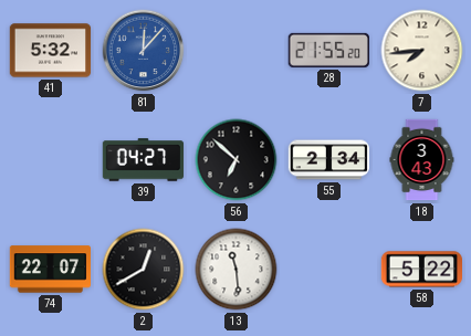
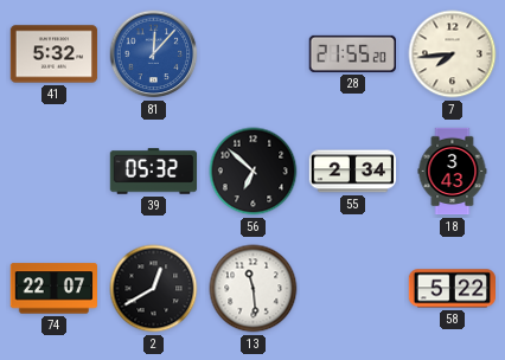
39: 04:27 -> 05:32 (154, 172)
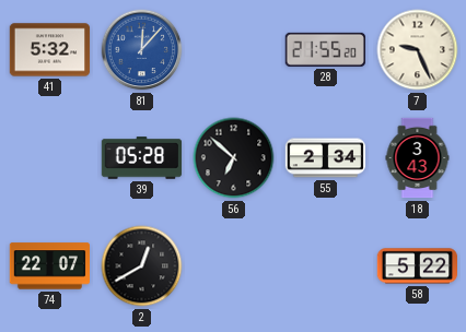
7: 7:44 -> 9:26 (418, 50)
39: 05:32 -> 05:28 (142, 158)
13: 11:29 -> none (254, 289)
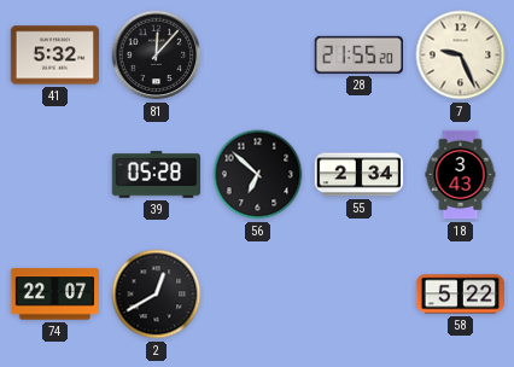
81 dial: blue -> black (157, 56)
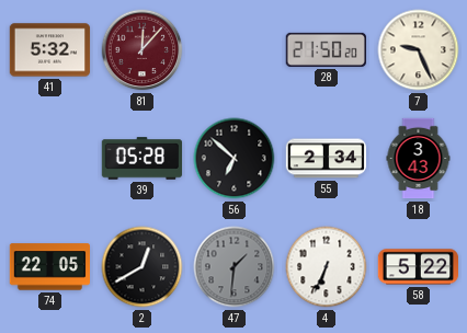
81 dial: black -> burgundy (143, 50)
28: 21:55 -> 21:50 (326, 49)
74: 22:07 -> 22:05 (49, 267)
47: none -> 1:31 (235, 267)
4: none -> 6:34 (327, 267)
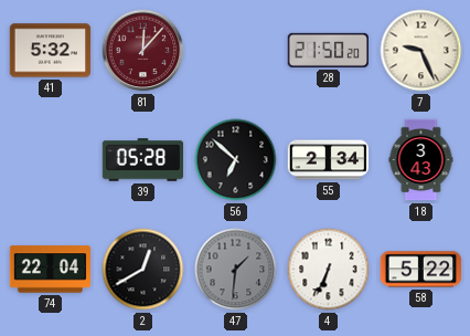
74: 22:05 -> 22:04 (50, 270)
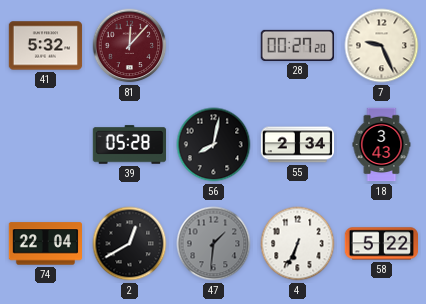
28: 21:50 -> 00:27 (297, 45)
56: 6:52 -> 8:02 (214, 145)
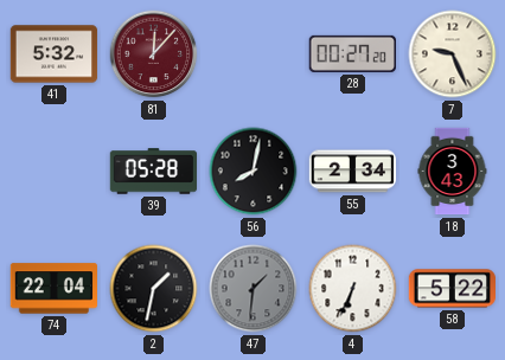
2: 12:40 -> 1:32 (154, 289)
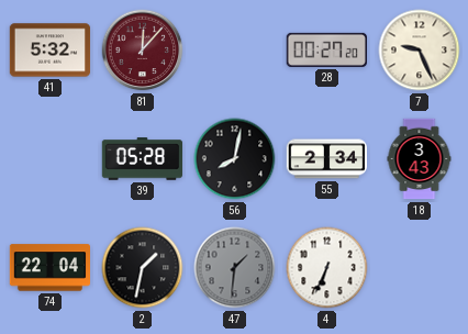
58: 5:22 -> none (453, 289)
